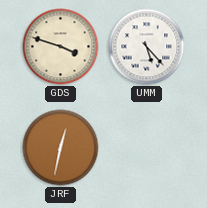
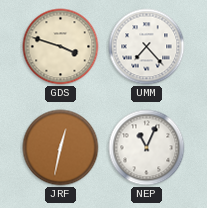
UMM: 5:23 -> 7:23 (147, 47)
NEP: none -> 11:04 (147, 148)
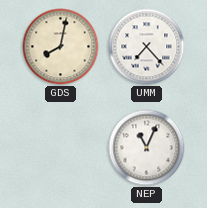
GDS: 3:48 -> 8:02 (61, 47)
JRF: 12:32 -> none (61, 148)
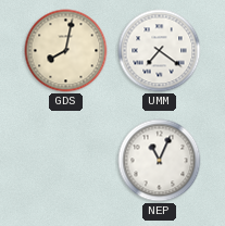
UMM: 7:23 -> 7:21 (160, 51)
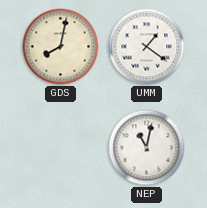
UMM: 7:21 -> 1:21 (147, 47)
NEP: 11:04 -> 11:02 (147, 148)
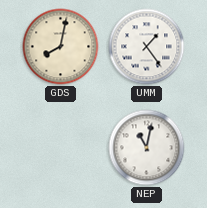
UMM: 1:21 -> 1:24 (147, 47)
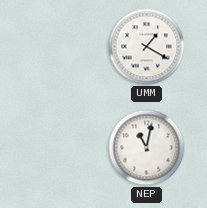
GDS: 8:02 -> none (61, 47)
UMM: 1:24 -> 1:20 (147, 47)
